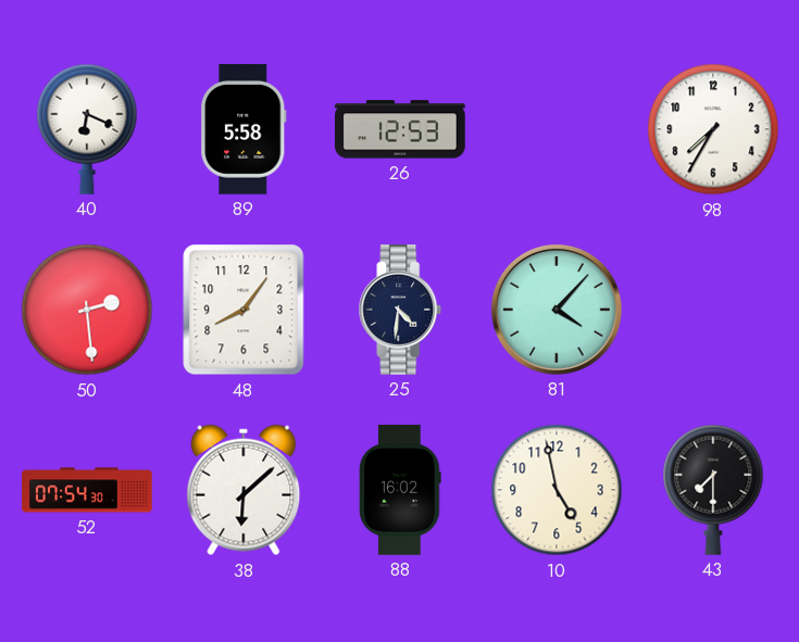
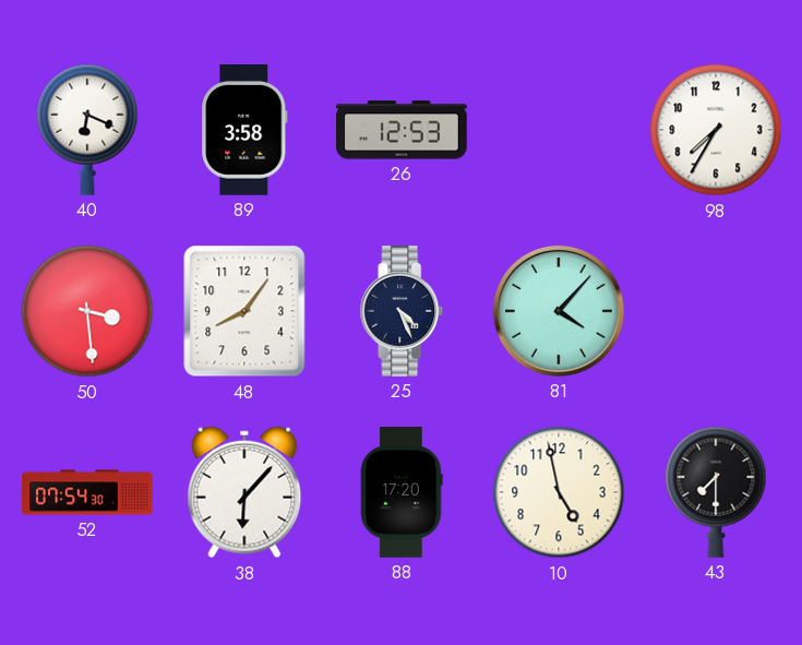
89: 5:58 -> 3:58 (244, 131)
50: 2:29 -> 3:29 (87, 311)
25: 4:31 -> 4:26 (402, 311)
38: 6:08 -> 6:07 (244, 492)
88: 16:02 -> 17:20 (402, 492)
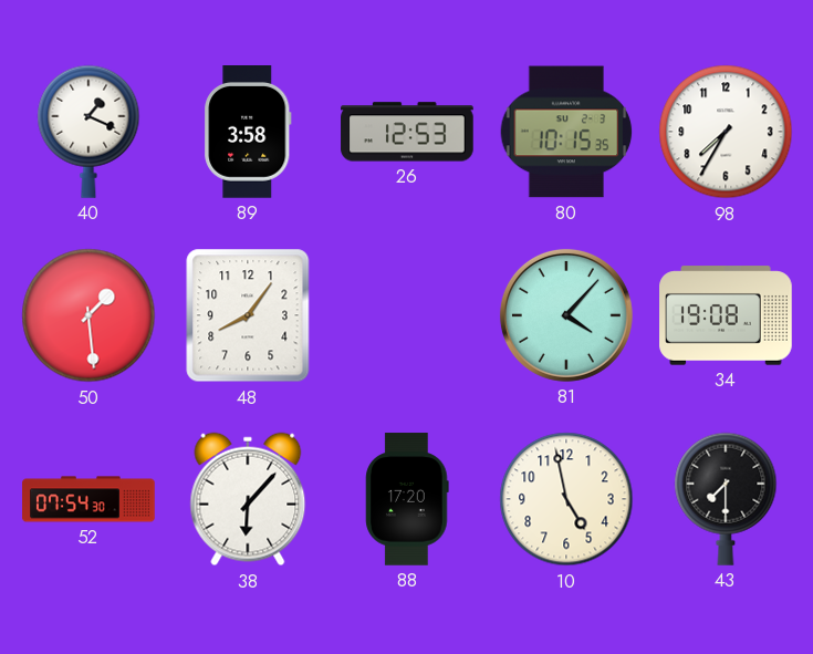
40: 6:19 -> 1:19 (88, 132)
80: none -> 10:15 (566, 132)
50: 3:29 -> 1:29 (88, 315)
25: 4:26 -> none (402, 311)
34: none -> 19:08 (726, 315)
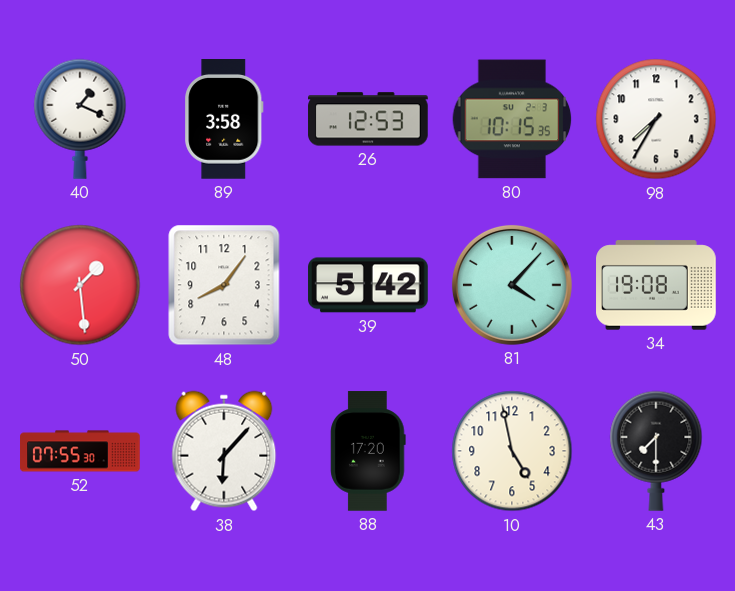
39: none -> 5:42 (368, 285)
52: 07:54 -> 07:55 (80, 451)
